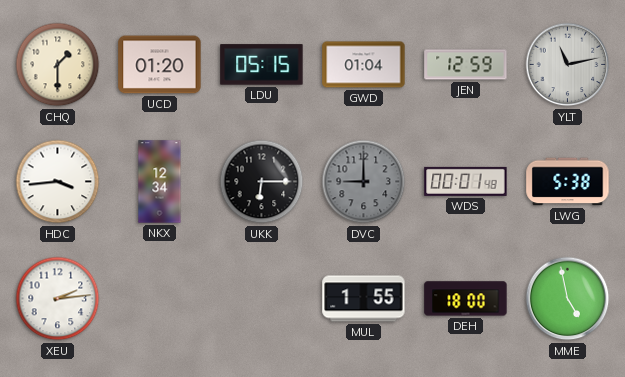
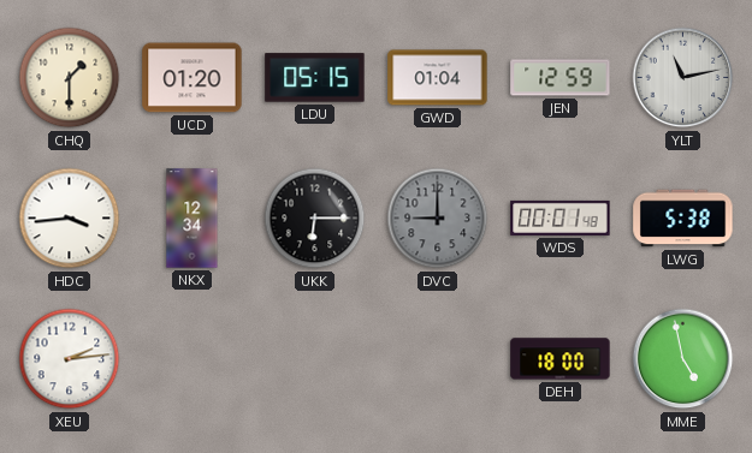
MUL: 1:55 -> none (364, 299)
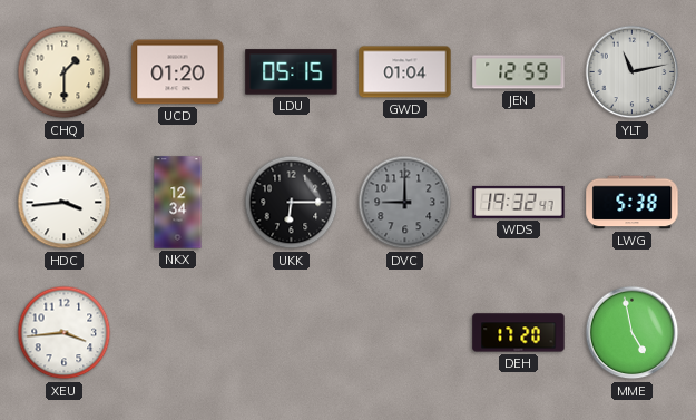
WDS: 00:01 -> 19:32 (519, 202)
XEU: 2:14 -> 3:44 (65, 333)
DEH: 18:00 -> 17:20 (519, 333)
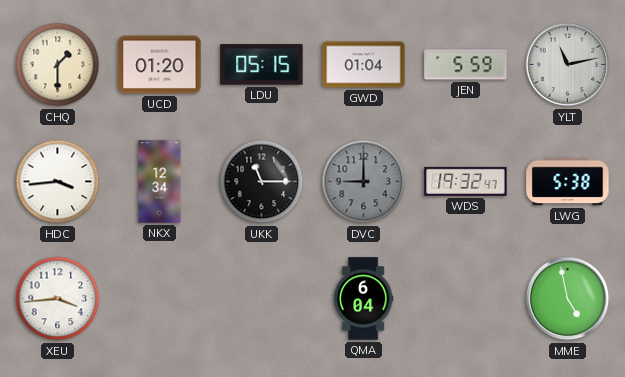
JEN: 12:59 -> 5:59 (466, 65)
UKK: 6:15 -> 11:15 (262, 182)
QMA: none -> 6:04 (363, 299)
DEH: 17:20 -> none (519, 333)
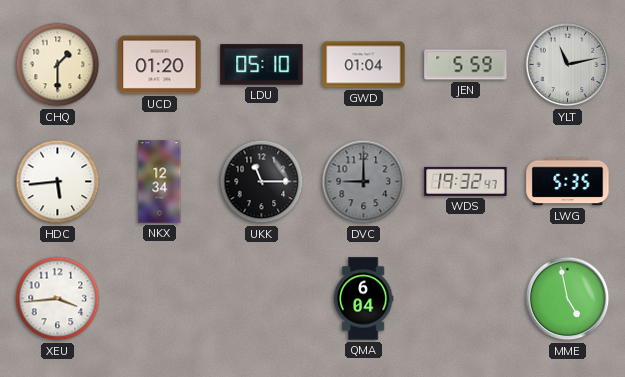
LDU: 05:15 -> 05:10 (262, 65)
HDC: 3:44 -> 5:44 (58, 182)
LWG: 5:38 -> 5:35 (568, 182)
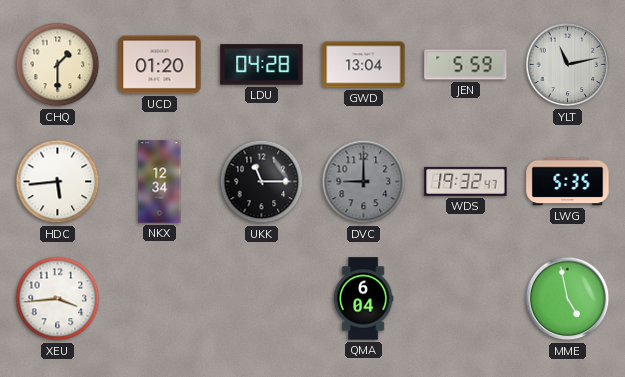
LDU: 05:10 -> 04:28 (262, 65)
GWD: 01:04 -> 13:04 (364, 65)
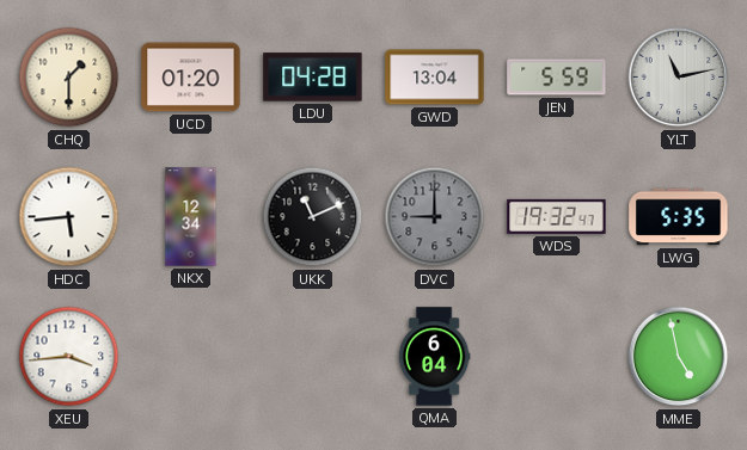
UKK: 11:15 -> 11:11 (313, 217)
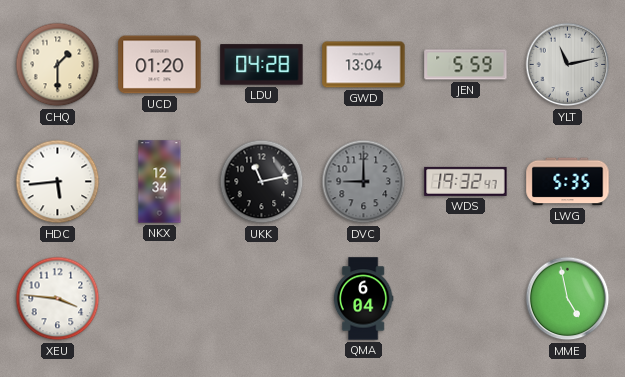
UKK: 11:11 -> 11:13 (262, 182)
XEU: 3:44 -> 3:46 (58, 299)
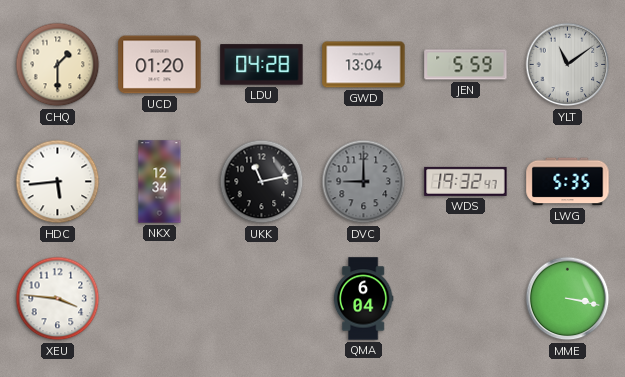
YLT: 11:13 -> 11:09 (568, 65)
MME: 4:58 -> 3:17 (568, 299)
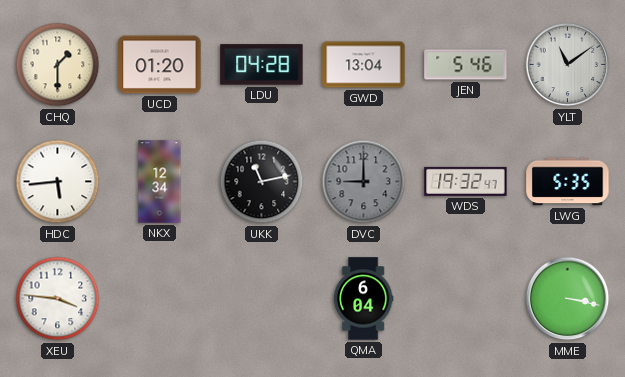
JEN: 5:59 -> 5:46 (466, 65)
